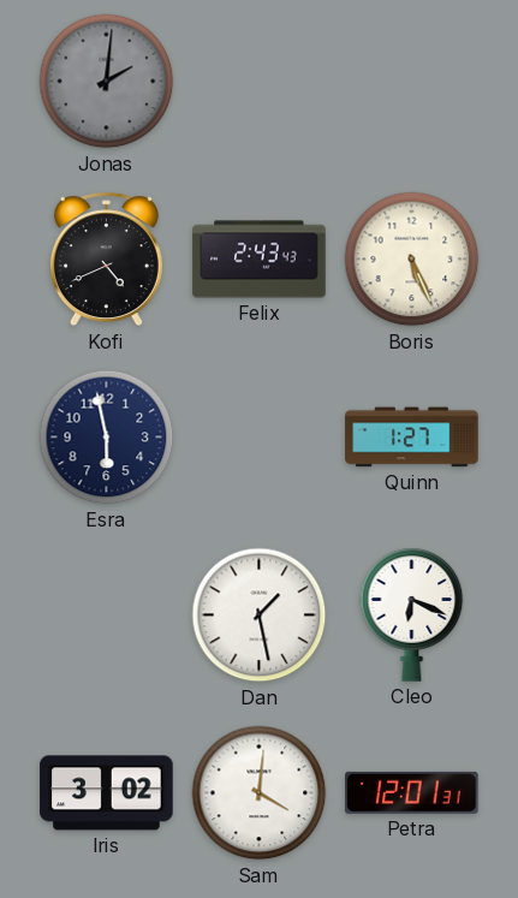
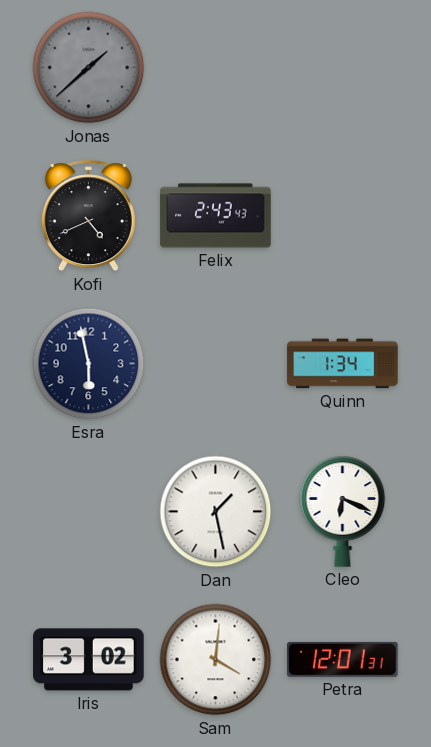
Jonas: 2:01 -> 1:38 (89, 68)
Boris: 5:26 -> none (412, 260)
Quinn: 1:27 -> 1:34 (343, 364)
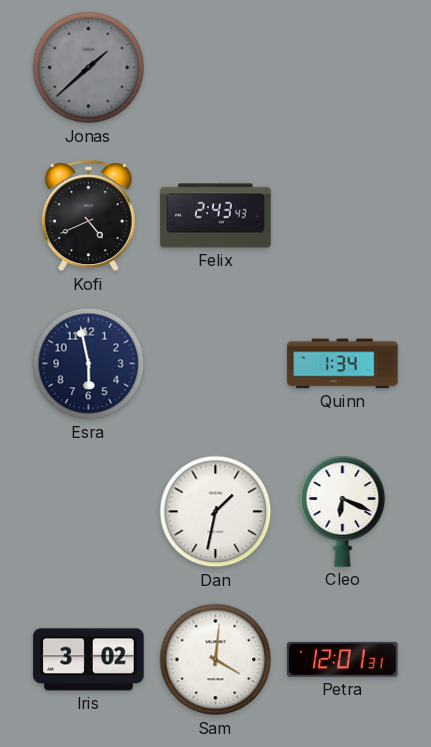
Dan: 1:28 -> 1:32 (216, 512)
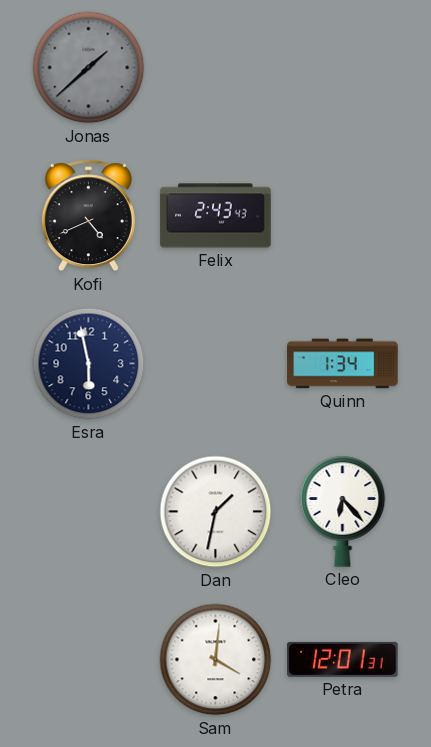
Cleo: 6:19 -> 6:23 (343, 511)
Iris: 3:02 -> none (89, 660)
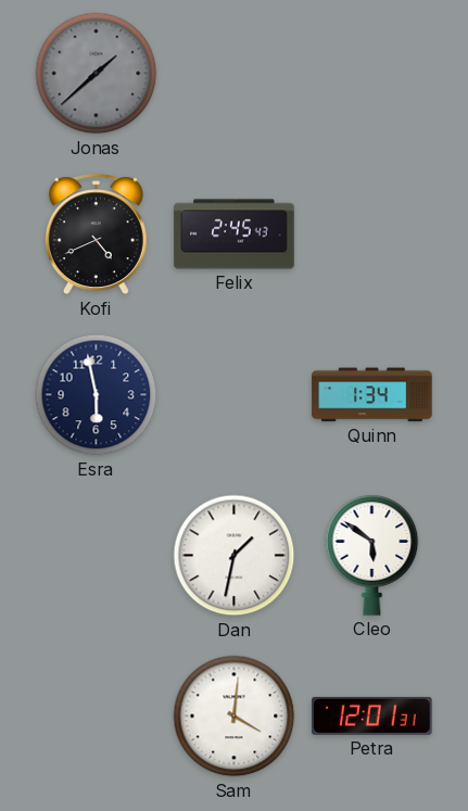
Felix: 2:43 -> 2:45 (235, 235)
Cleo: 6:23 -> 5:51 (372, 555)
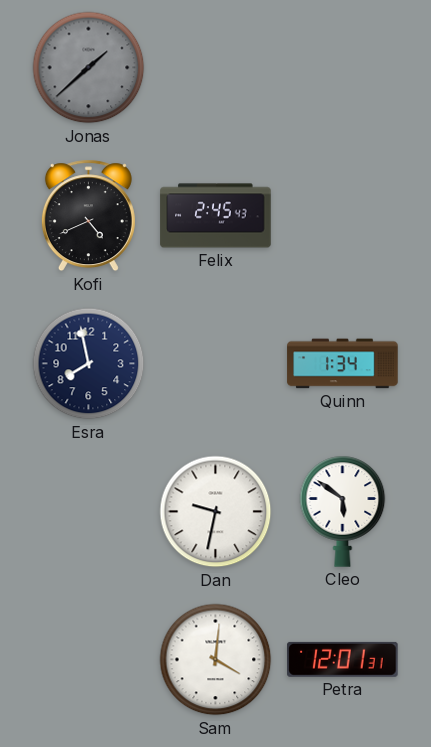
Esra: 5:58 -> 7:58 (89, 364)
Dan: 1:32 -> 9:32 (216, 512)
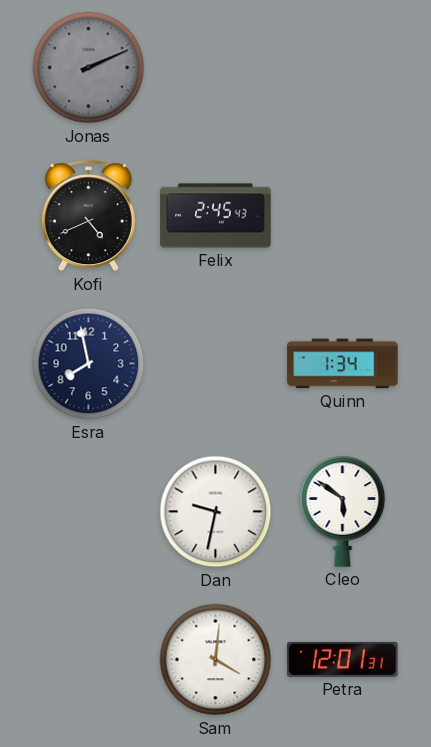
Jonas: 1:38 -> 2:11 (89, 68)
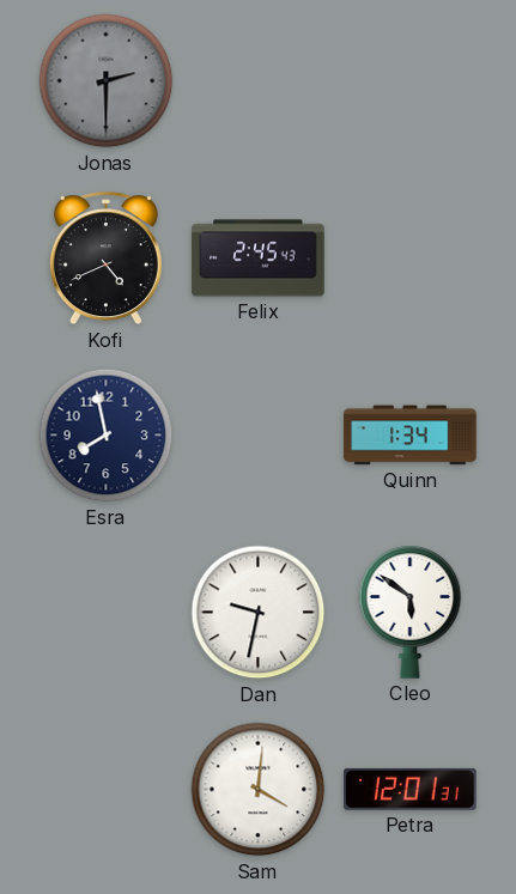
Jonas: 2:11 -> 2:30 (107, 81)
